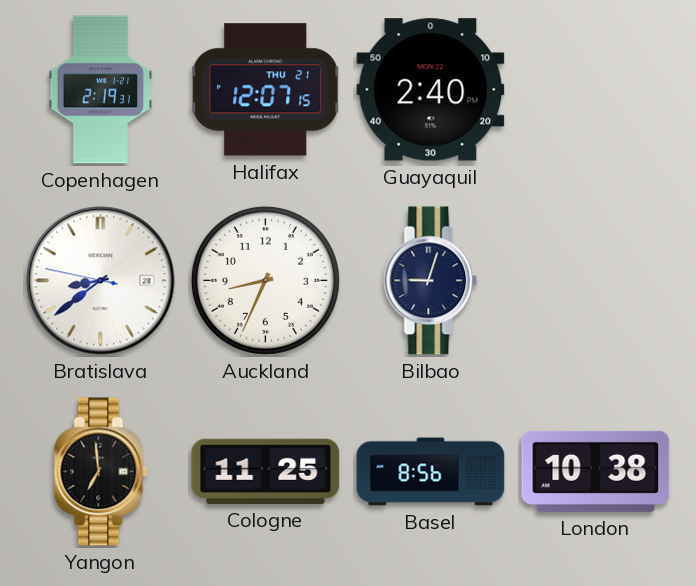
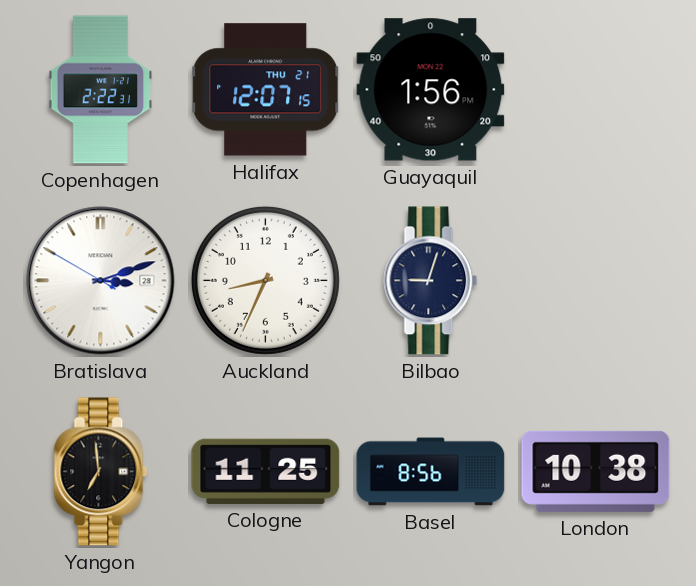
Copenhagen: 2:19 -> 2:22 (101, 90)
Guayaquil: 2:40 -> 1:56 (431, 90)
Bratislava: 8:38 -> 3:11 (101, 281)
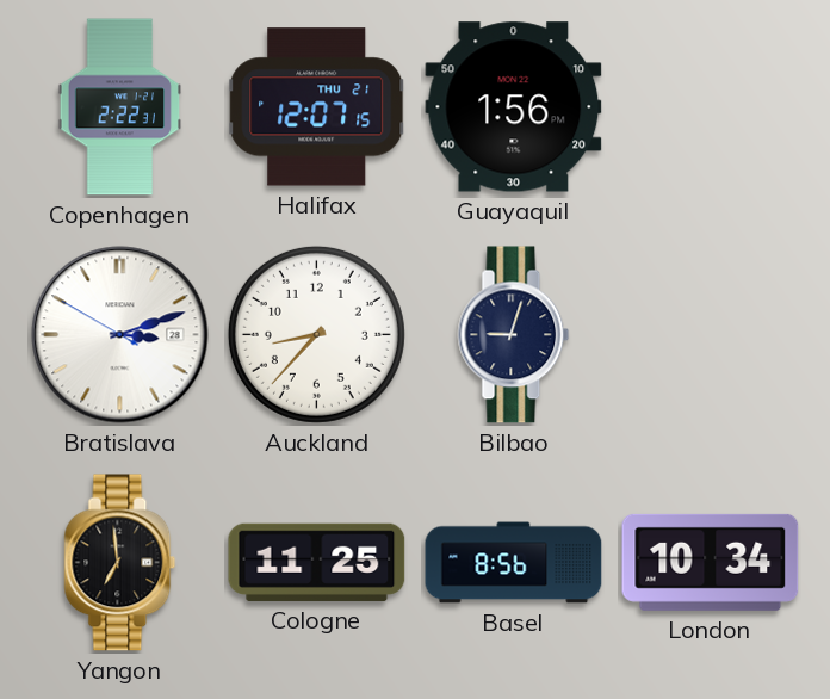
Auckland: 8:34 -> 8:37 (316, 334)
London: 10:38 -> 10:34 (711, 562)
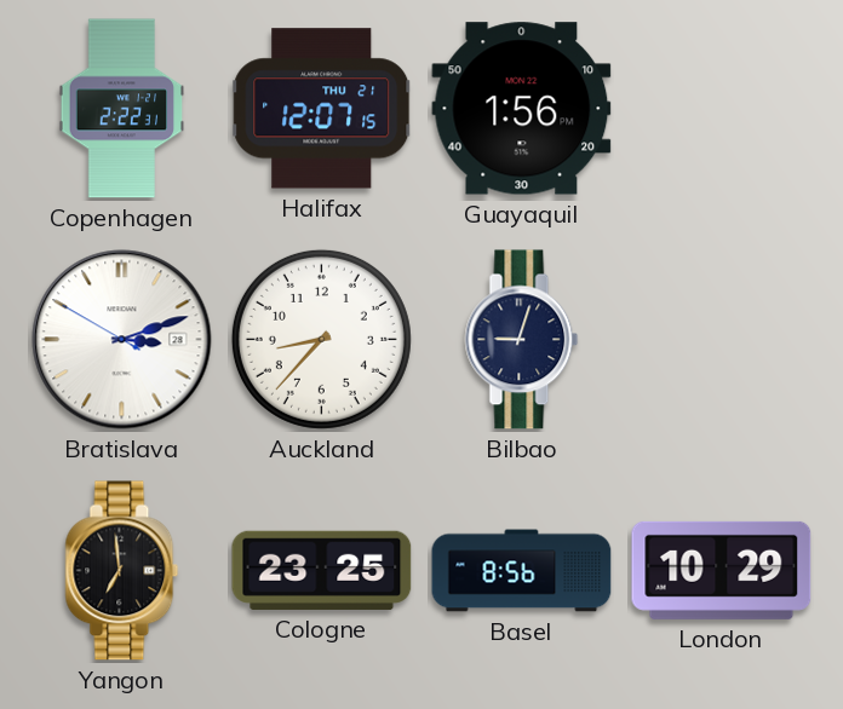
Cologne: 11:25 -> 23:25 (322, 570)
London: 10:34 -> 10:29 (722, 570)
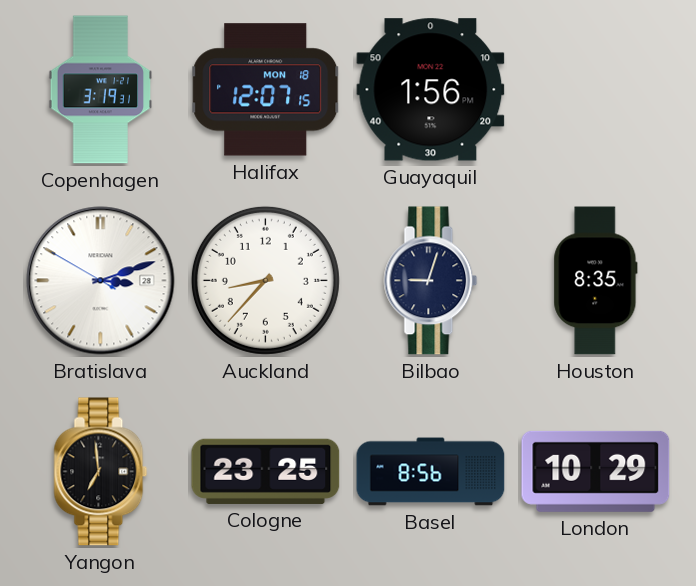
Copenhagen: 2:22 -> 3:19 (101, 90)
Halifax date: THU 21 -> MON 18 (266, 90)
Houston: none -> 8:35 (596, 281)
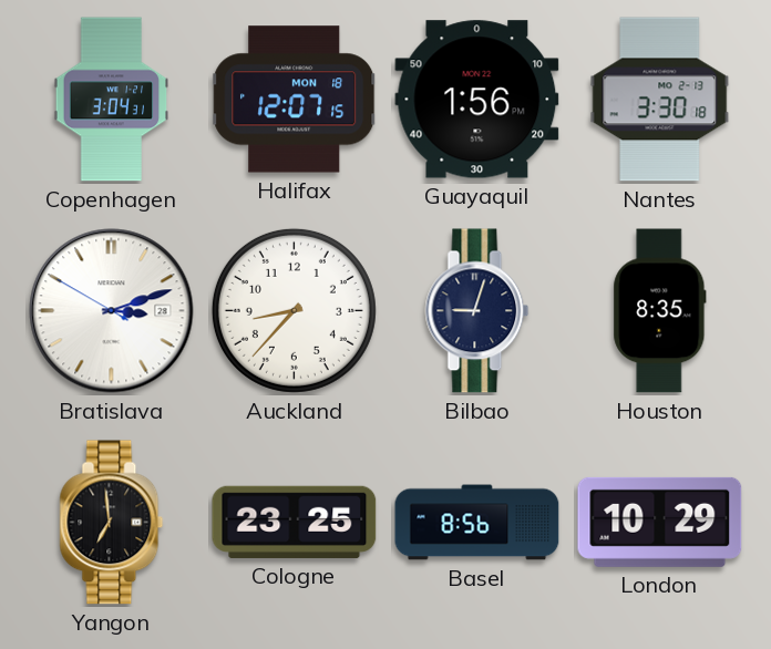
Copenhagen: 3:19 -> 3:04 (112, 100)
Nantes: none -> 3:30 (660, 100)
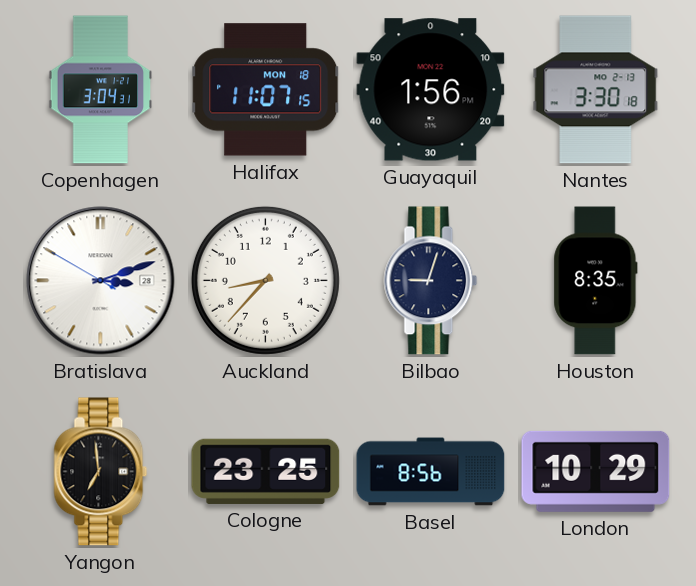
Halifax: 12:07 -> 11:07 (266, 90)
